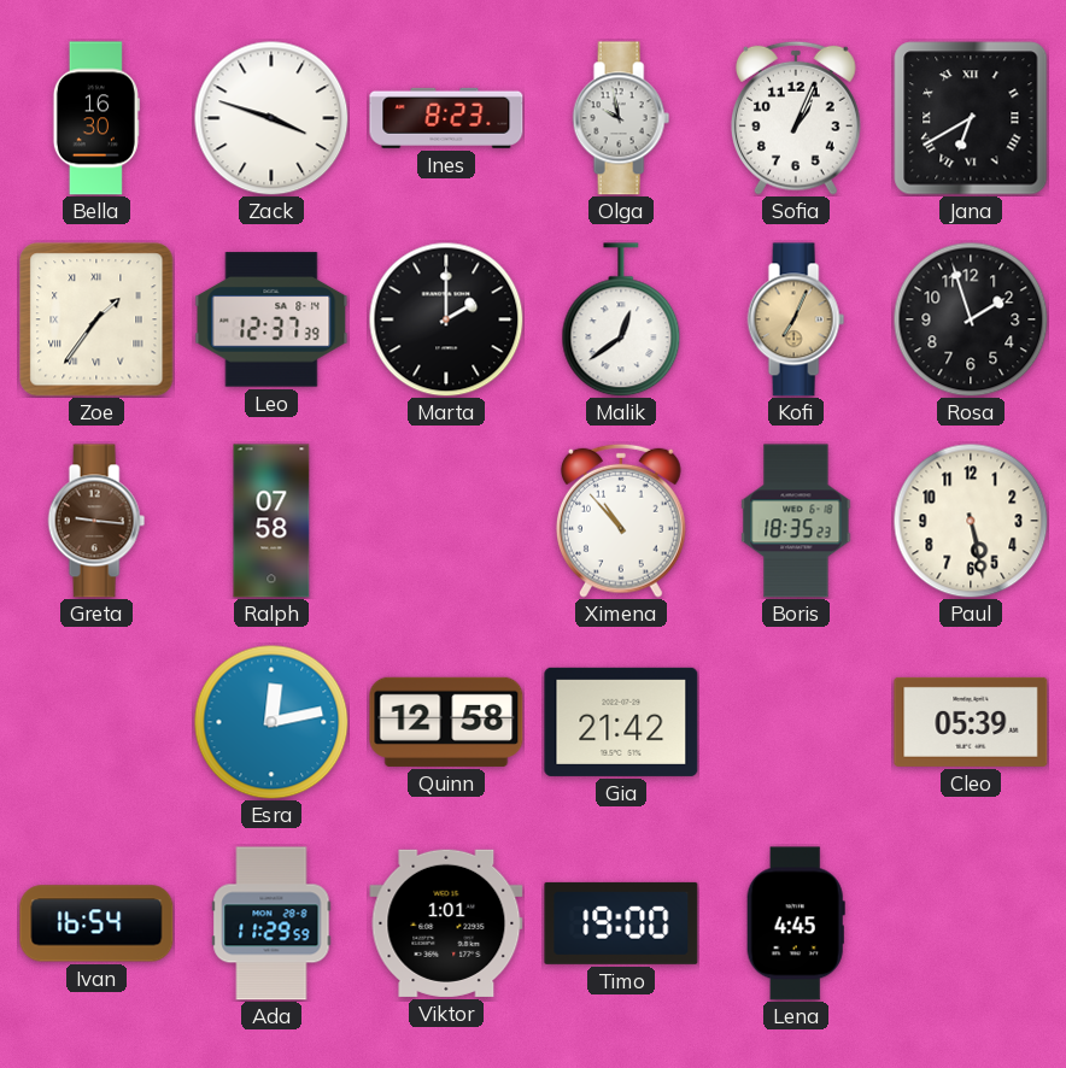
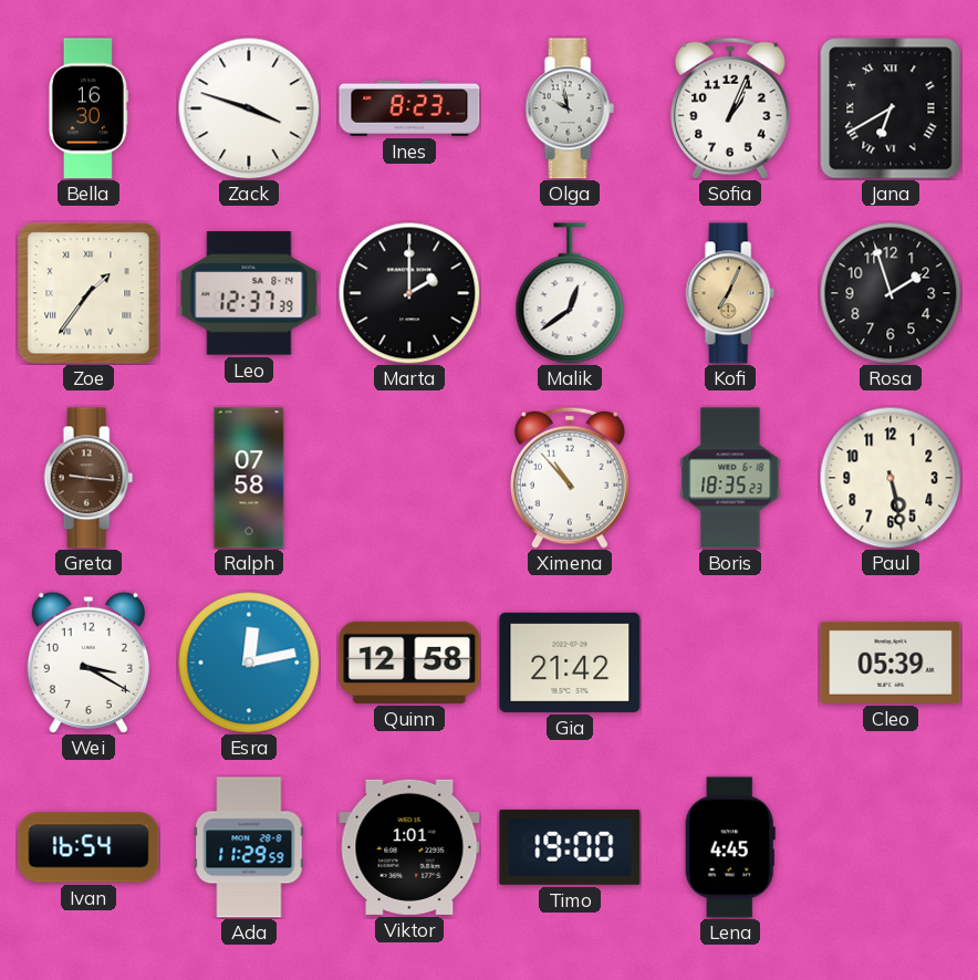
Wei: none -> 3:20 (89, 663)
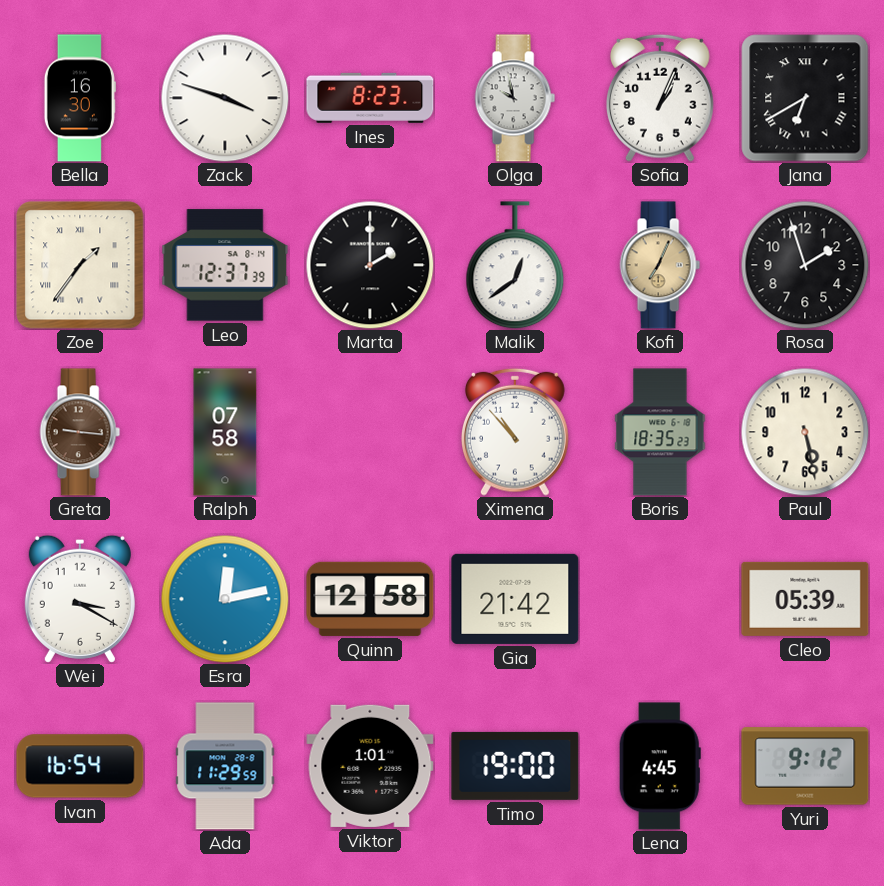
Yuri: none -> 9:12 (805, 766)
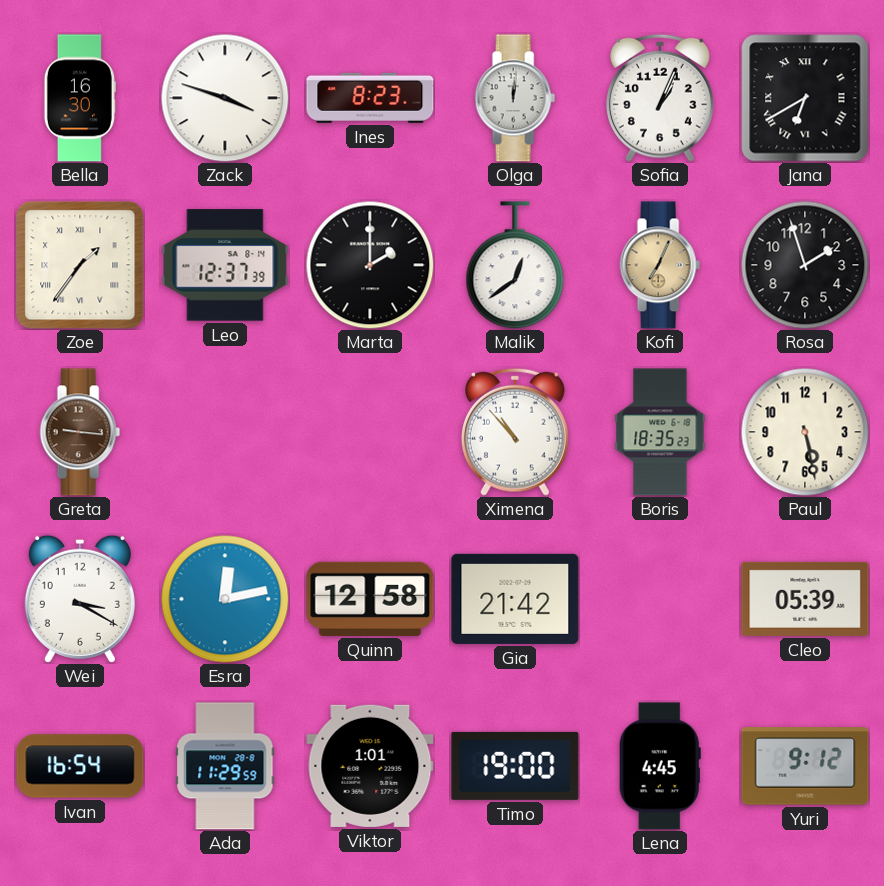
Olga: 9:58 -> 12:01 (515, 98)
Ralph: 07:58 -> none (225, 432)
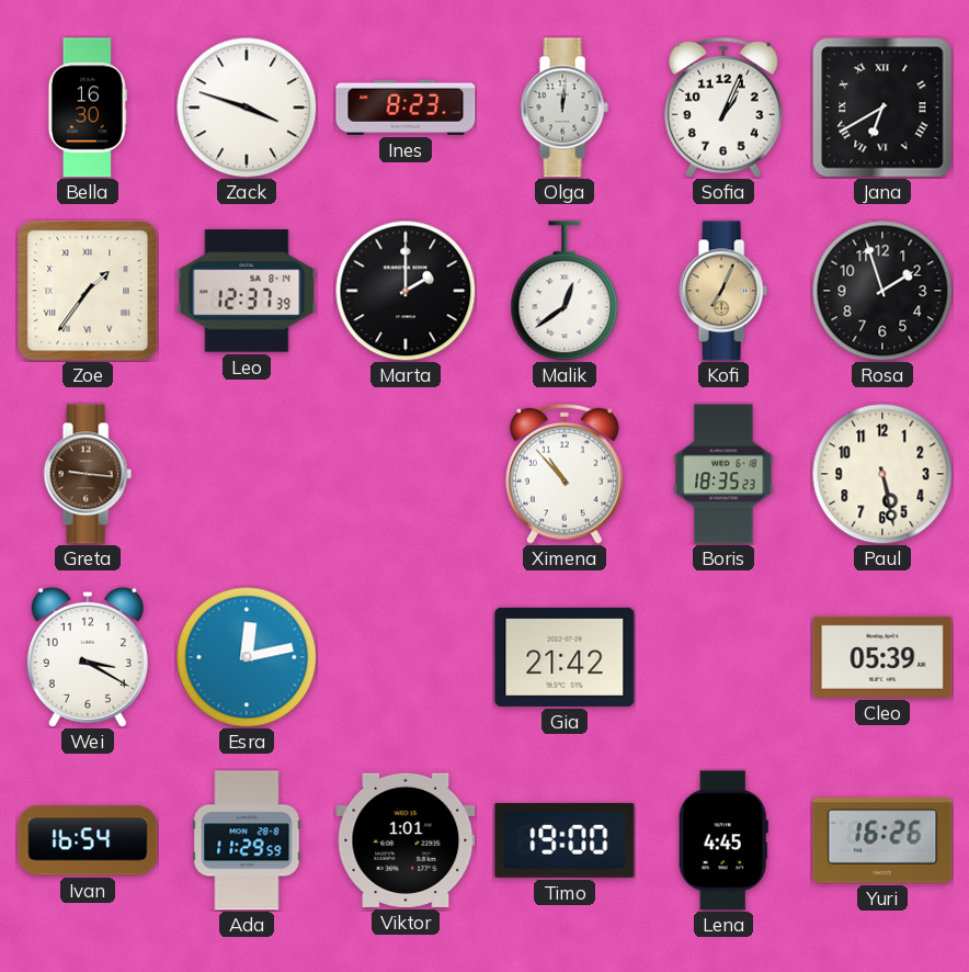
Quinn: 12:58 -> none (370, 599)
Yuri: 9:12 -> 16:26 (882, 840)
